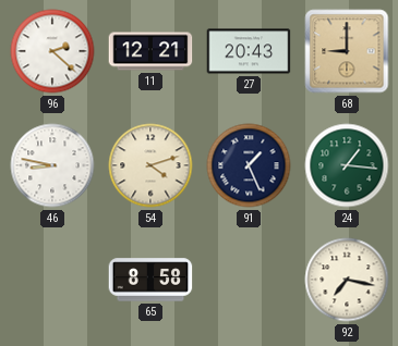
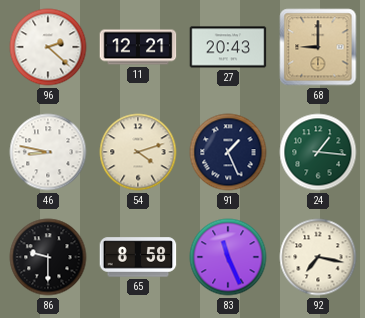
86: none -> 9:30 (48, 257)
83: none -> 11:26 (228, 257)
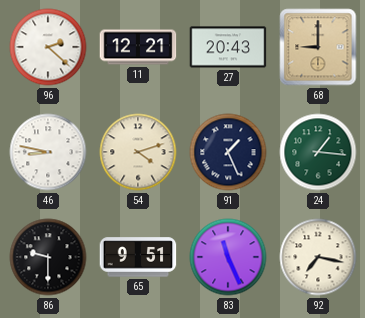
65: 8:58 -> 9:51 (138, 257)
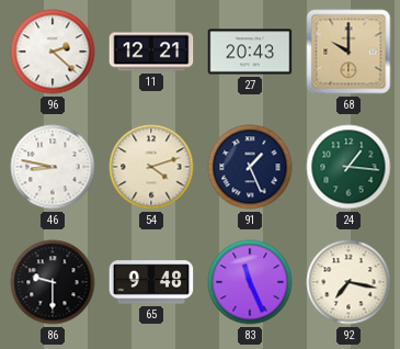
68: 9:00 -> 10:00 (348, 52)
65: 9:51 -> 9:48 (151, 282)
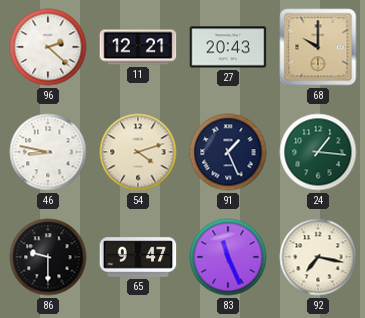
65: 9:48 -> 9:47 (138, 257)
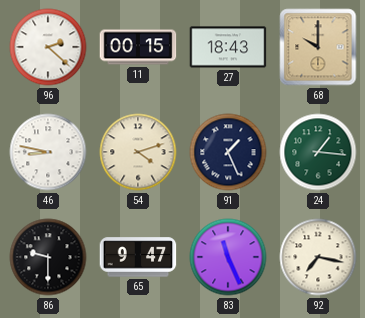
11: 12:21 -> 00:15 (138, 47)
27: 20:43 -> 18:43 (228, 47)
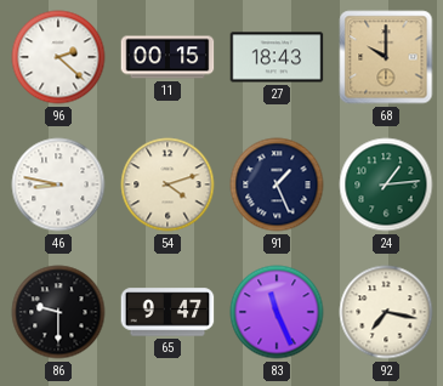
24: 1:16 -> 1:14 (386, 185)
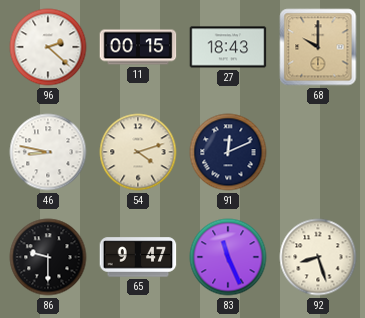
91: 1:26 -> 12:11 (228, 152)
24: 1:14 -> none (386, 185)
92: 7:17 -> 8:27 (318, 257)
